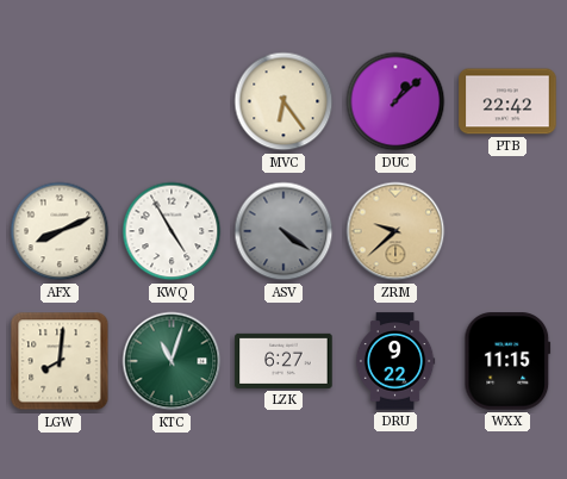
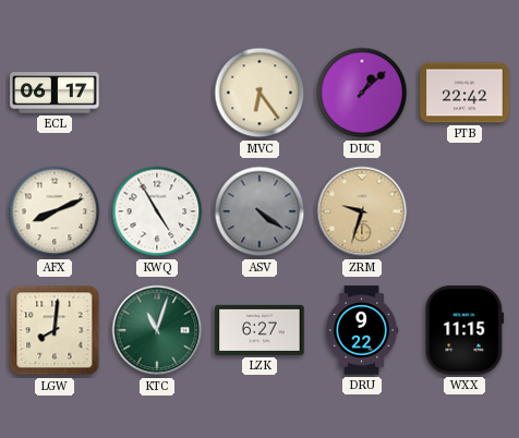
ECL: none -> 06:17 (55, 93)
ZRM: 9:38 -> 9:33 (362, 211)
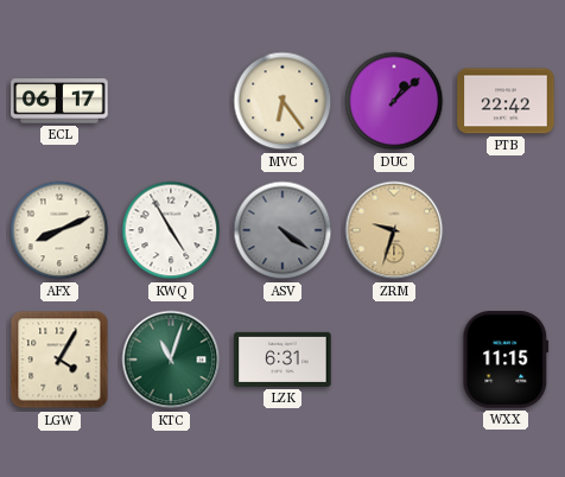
LGW: 8:01 -> 4:05 (59, 360)
LZK: 6:27 -> 6:31 (282, 360)
DRU: 9:22 -> none (362, 330)
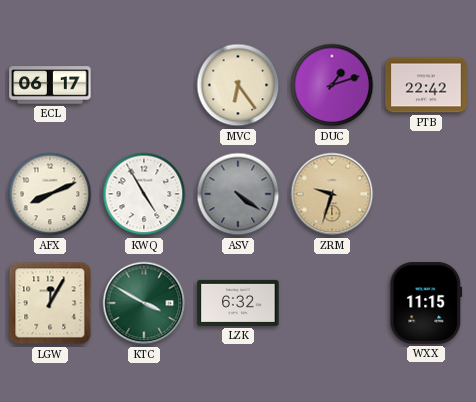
DUC: 1:08 -> 1:12 (332, 85)
LGW: 4:05 -> 12:05 (50, 303)
KTC: 11:03 -> 3:50 (144, 303)
LZK: 6:31 -> 6:32 (238, 303)
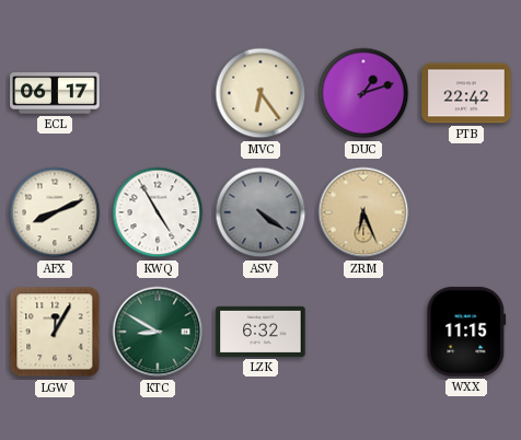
ZRM: 9:33 -> 6:26 (363, 212)
KTC: 3:50 -> 8:50 (158, 332)
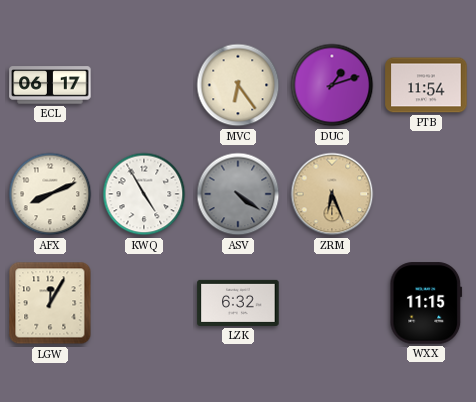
PTB: 22:42 -> 11:54 (426, 85)
KTC: 8:50 -> none (158, 332)
